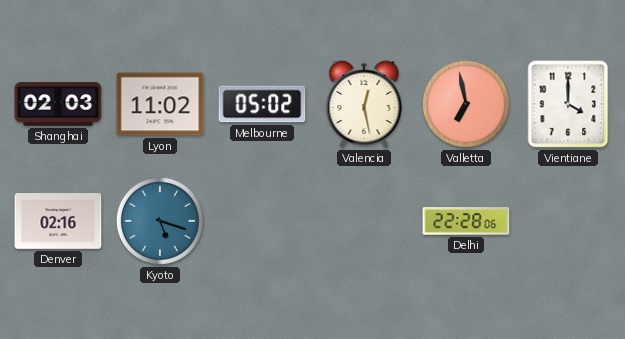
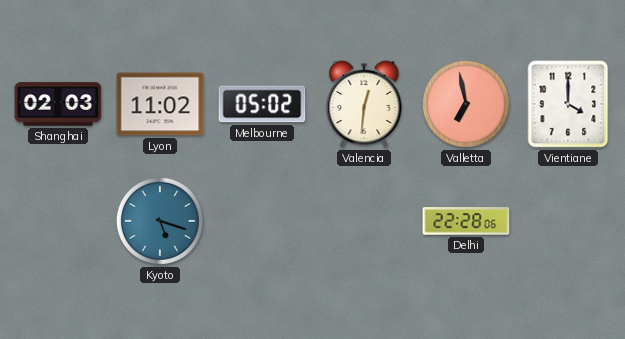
Valencia: 12:28 -> 12:31 (364, 104)
Denver: 02:16 -> none (58, 222)
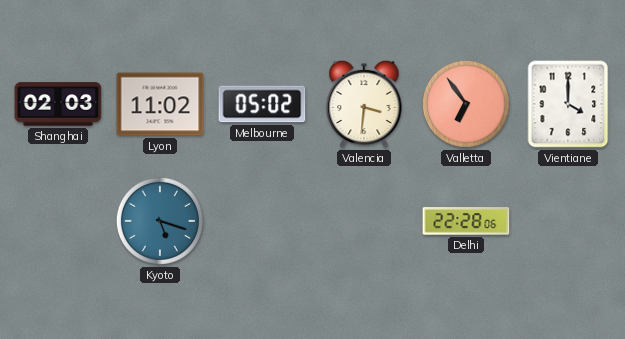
Valencia: 12:31 -> 3:31 (364, 104)
Valletta: 6:58 -> 6:54 (466, 104)
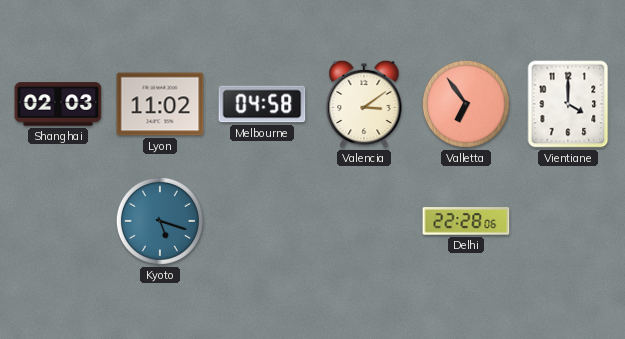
Melbourne: 05:02 -> 04:58 (262, 104)
Valencia: 3:31 -> 3:09 (364, 104)
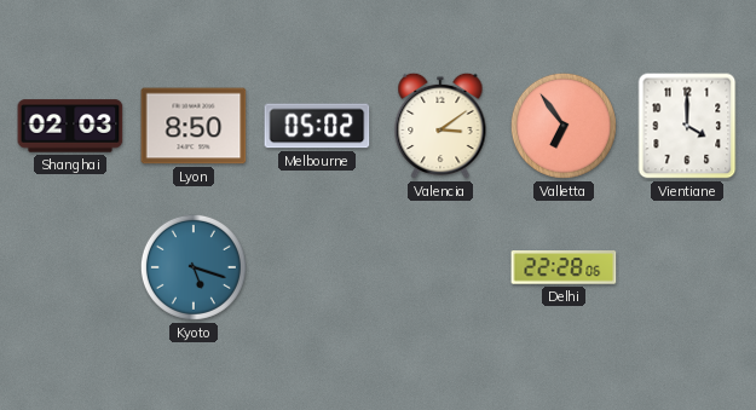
Lyon: 11:02 -> 8:50 (194, 126)
Melbourne: 04:58 -> 05:02 (317, 126)
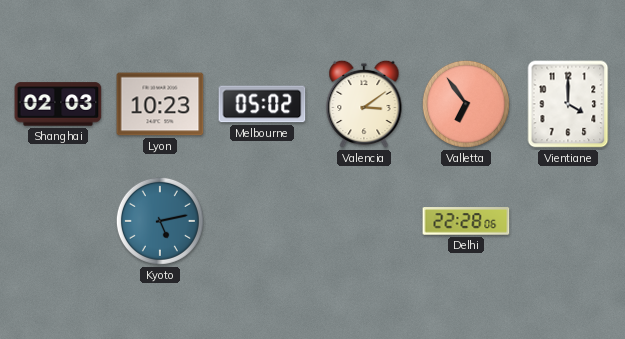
Lyon: 8:50 -> 10:23 (160, 104)
Kyoto: 5:18 -> 5:13 (160, 221)
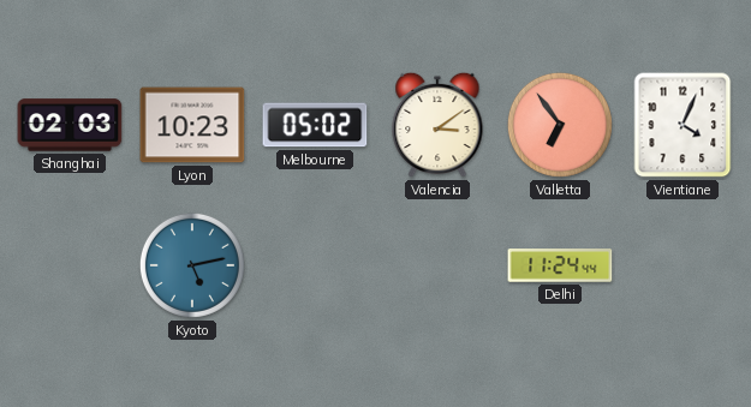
Vientiane: 4:00 -> 4:04 (683, 125)
Delhi: 22:28 -> 11:24 (560, 265)
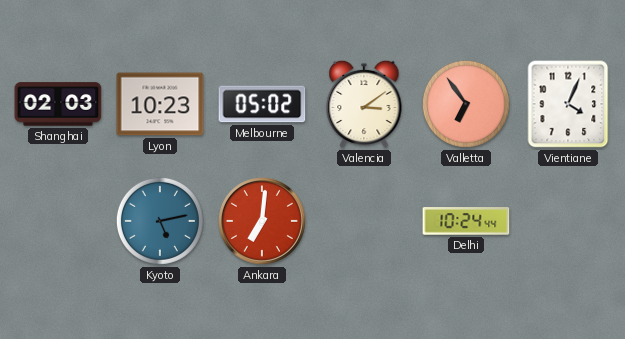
Ankara: none -> 7:01 (262, 221)
Delhi: 11:24 -> 10:24 (466, 221)
